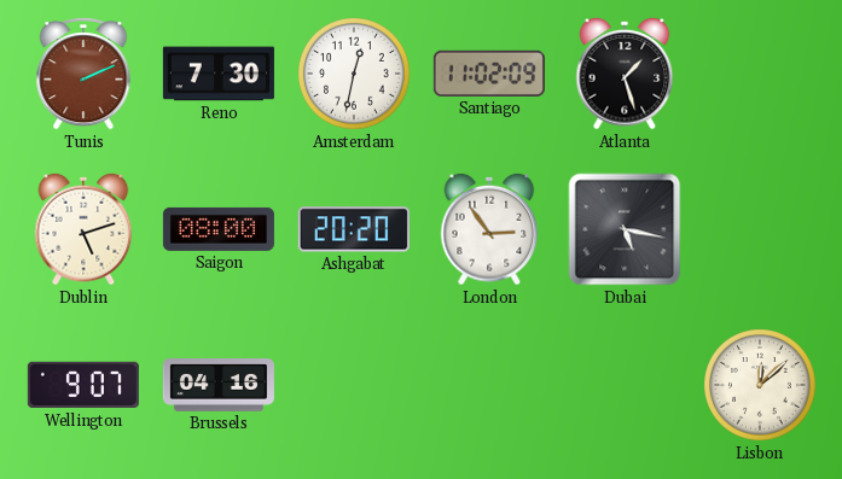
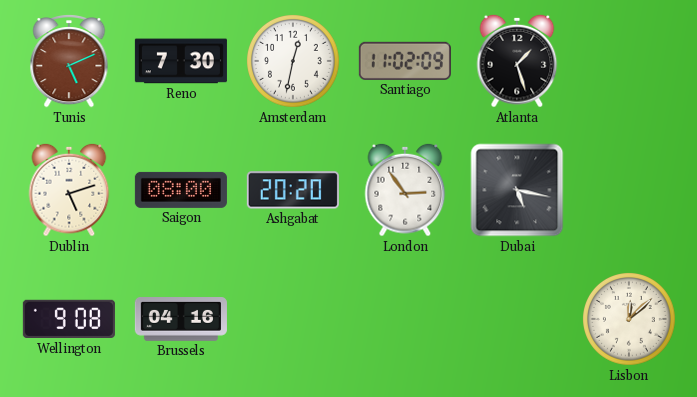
Tunis: 2:11 -> 5:11 (69, 62)
Wellington: 9:07 -> 9:08 (69, 319)
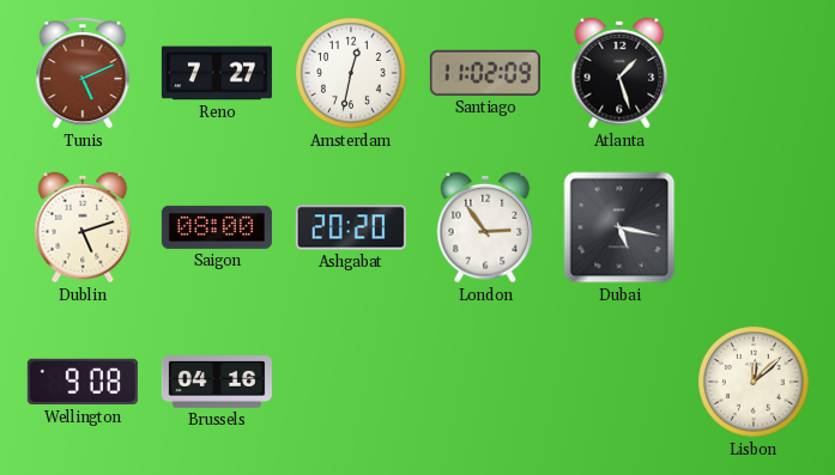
Reno: 7:30 -> 7:27 (217, 73)
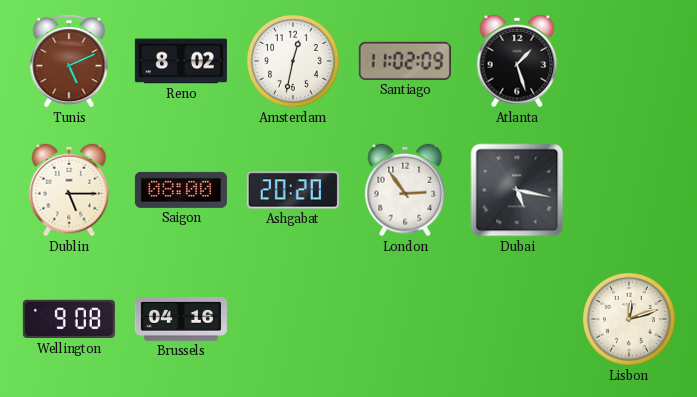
Reno: 7:27 -> 8:02 (181, 61)
Dublin: 5:12 -> 5:15 (69, 190)
Lisbon: 12:08 -> 12:12 (630, 320)
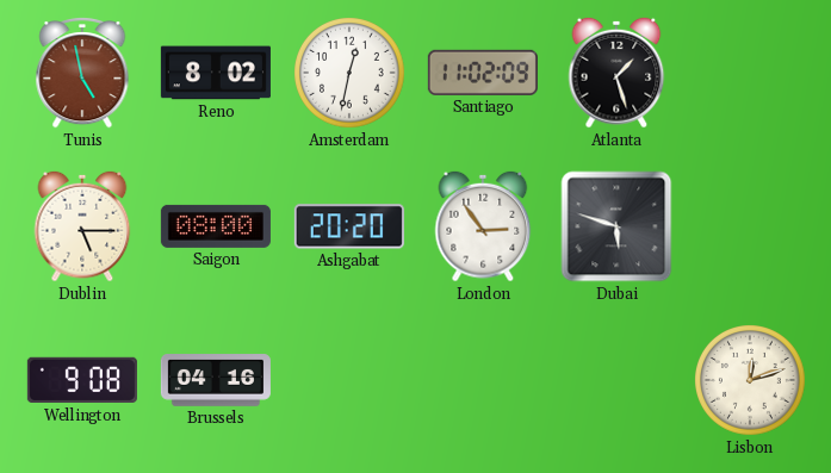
Tunis: 5:11 -> 4:58 (82, 74)
Dubai: 5:17 -> 5:48 (616, 226)
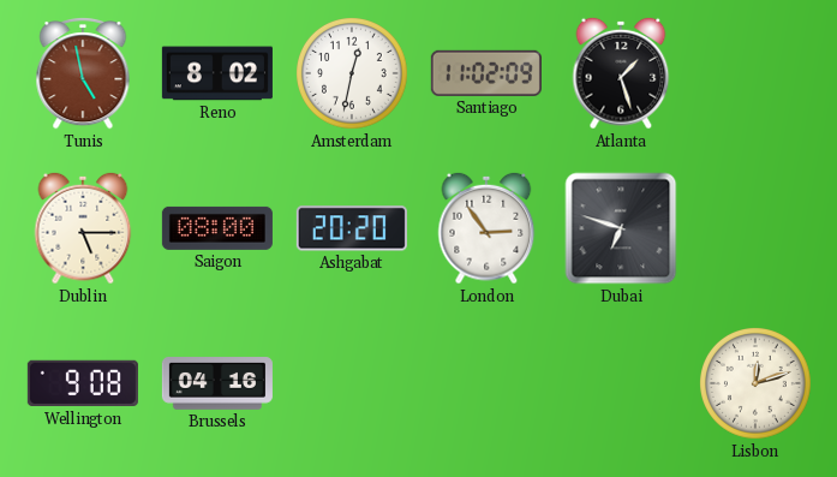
Dubai: 5:48 -> 6:48 (621, 228)
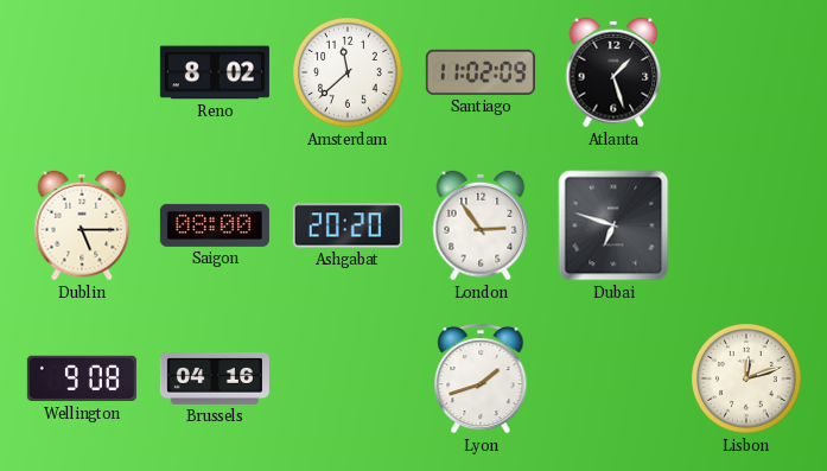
Tunis: 4:58 -> none (83, 74)
Amsterdam: 12:32 -> 11:38 (349, 74)
Lyon: none -> 1:42 (481, 380)
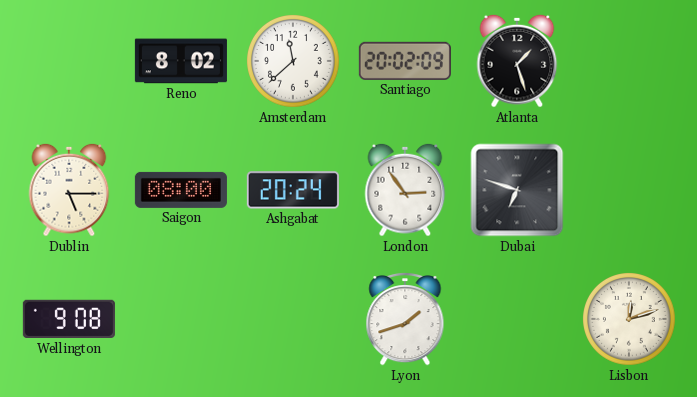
Santiago: 11:02 -> 20:02 (405, 61)
Ashgabat: 20:20 -> 20:24 (293, 190)
Brussels: 04:16 -> none (215, 380)
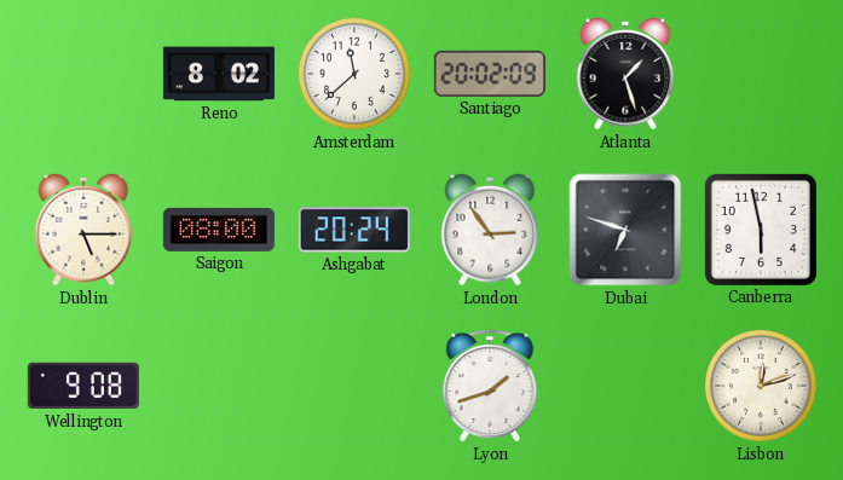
Canberra: none -> 5:58 (761, 230)
